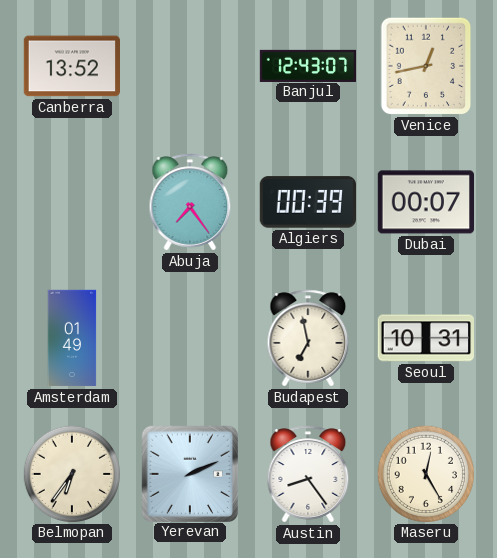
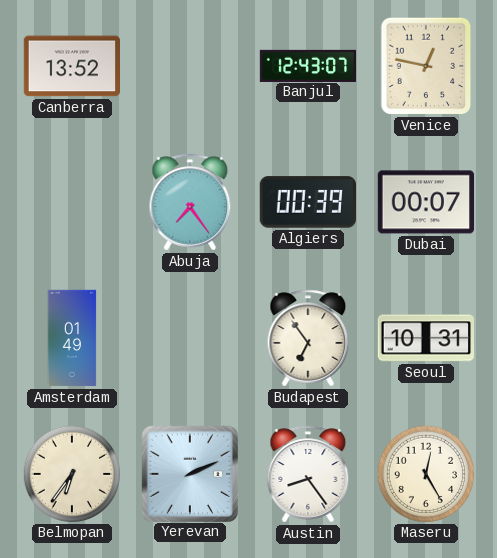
Venice: 12:43 -> 12:47 (426, 66)
Budapest: 6:58 -> 6:54 (308, 338)
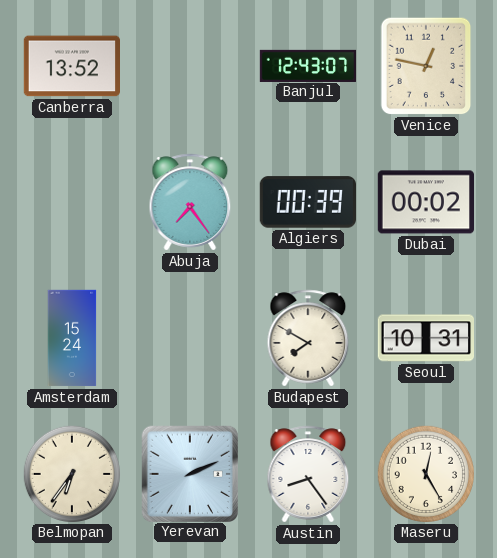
Dubai: 00:07 -> 00:02 (425, 202)
Amsterdam: 01:49 -> 15:24 (72, 338)
Budapest: 6:54 -> 7:50 (308, 338)
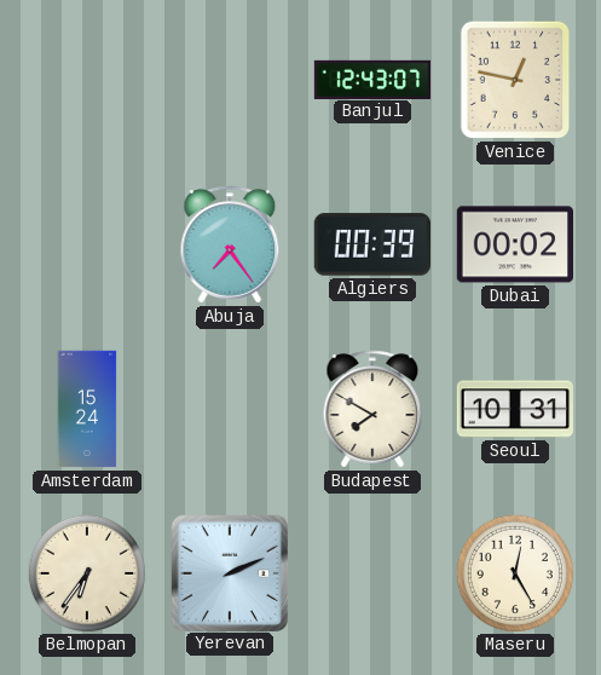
Canberra: 13:52 -> none (71, 66)
Austin: 8:24 -> none (308, 474)
